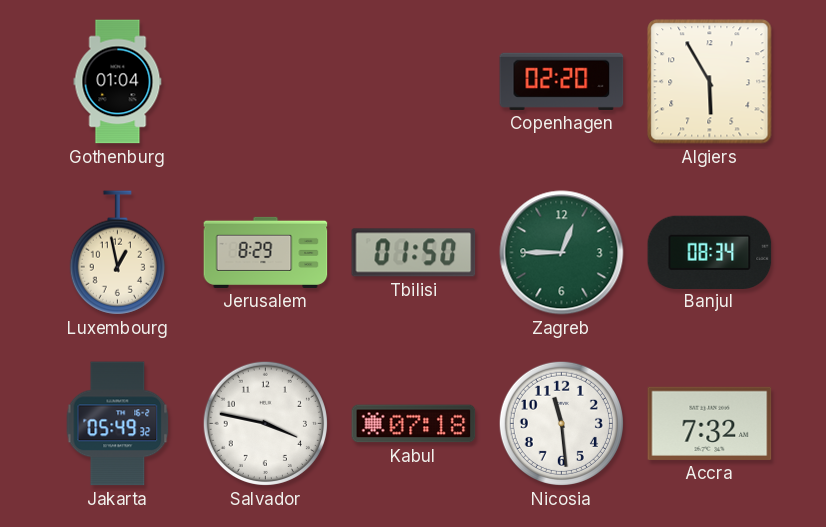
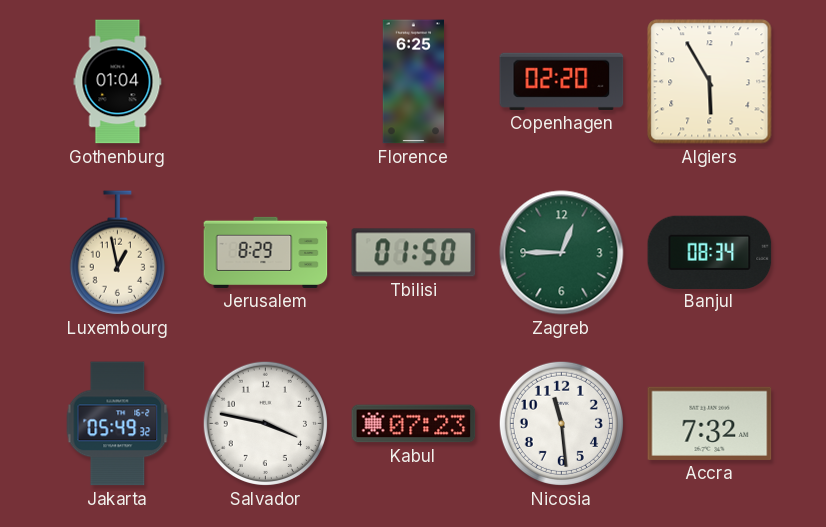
Florence: none -> 6:25 (414, 82)
Kabul: 07:18 -> 07:23 (414, 424)
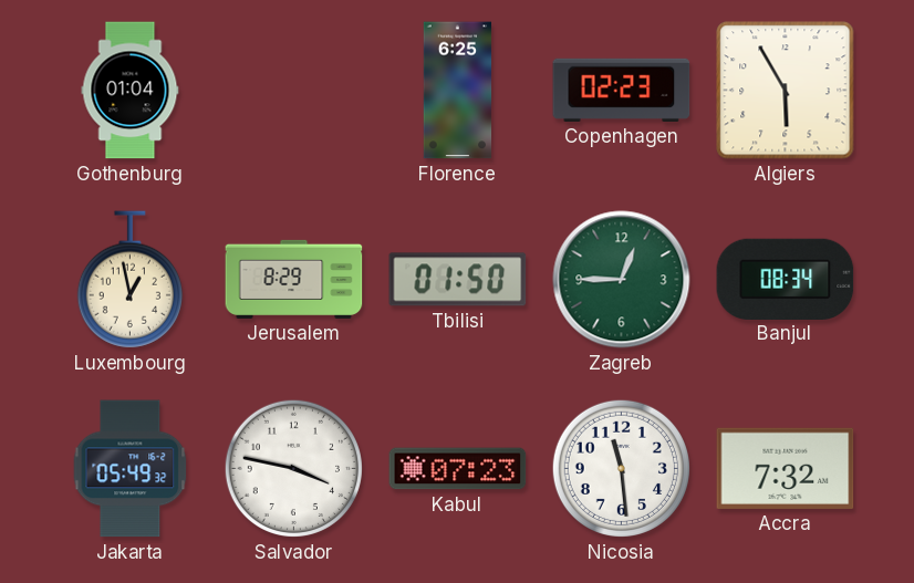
Copenhagen: 02:20 -> 02:23 (622, 90)
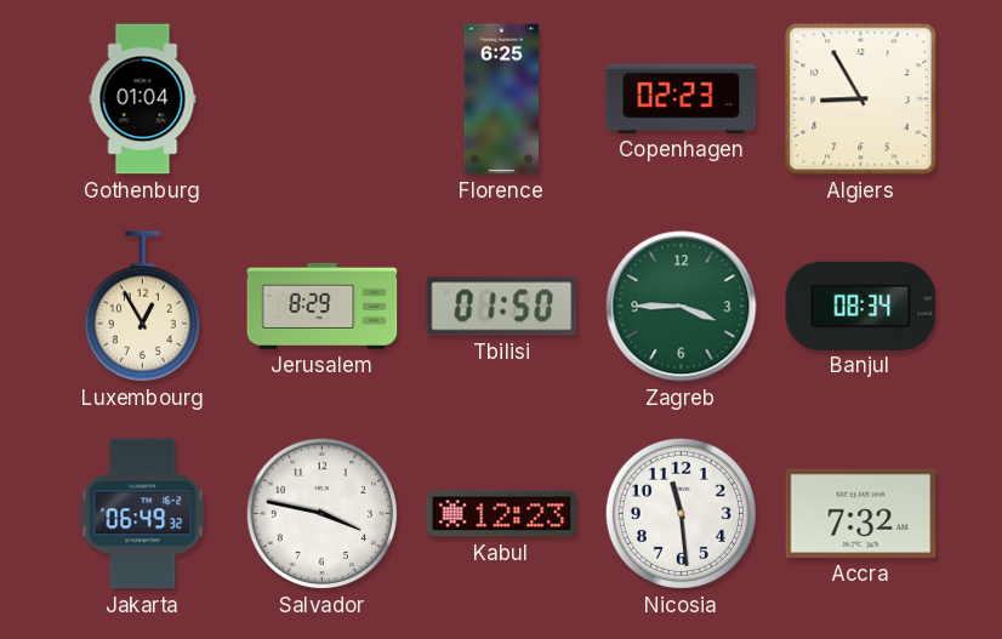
Algiers: 5:55 -> 8:55 (861, 99)
Luxembourg: 12:58 -> 12:55 (142, 307)
Zagreb: 12:45 -> 3:45 (682, 307)
Jakarta: 05:49 -> 06:49 (143, 514)
Kabul: 07:23 -> 12:23 (502, 514)
